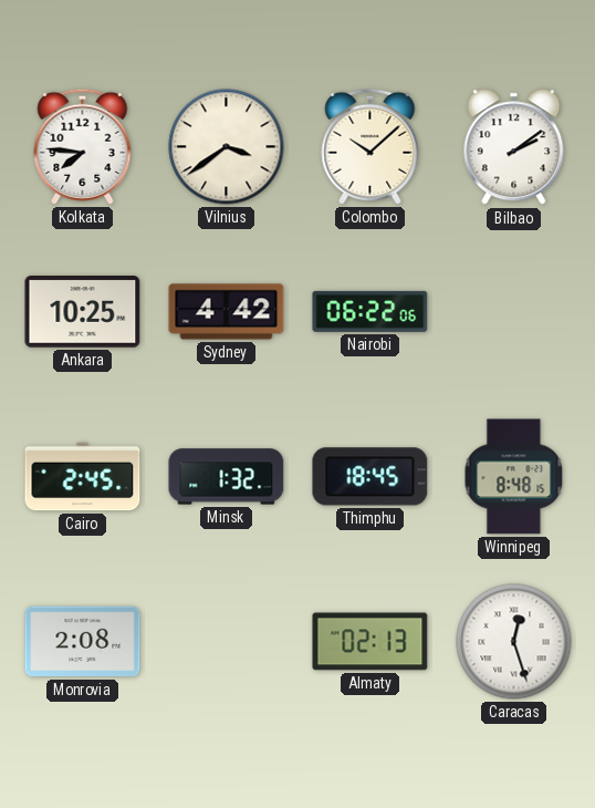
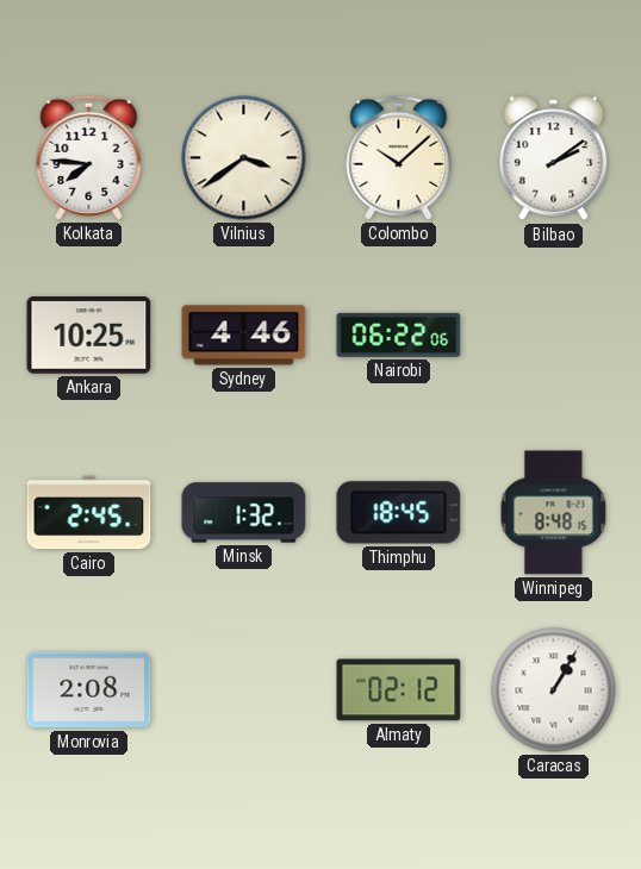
Sydney: 4:42 -> 4:46 (244, 336)
Almaty: 02:13 -> 02:12 (399, 690)
Caracas: 12:27 -> 1:05 (554, 690)
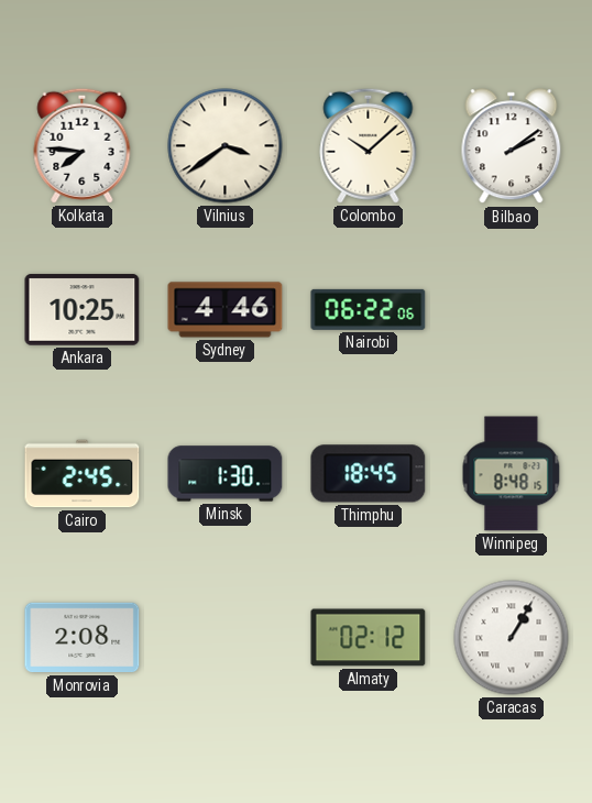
Minsk: 1:32 -> 1:30 (226, 474)
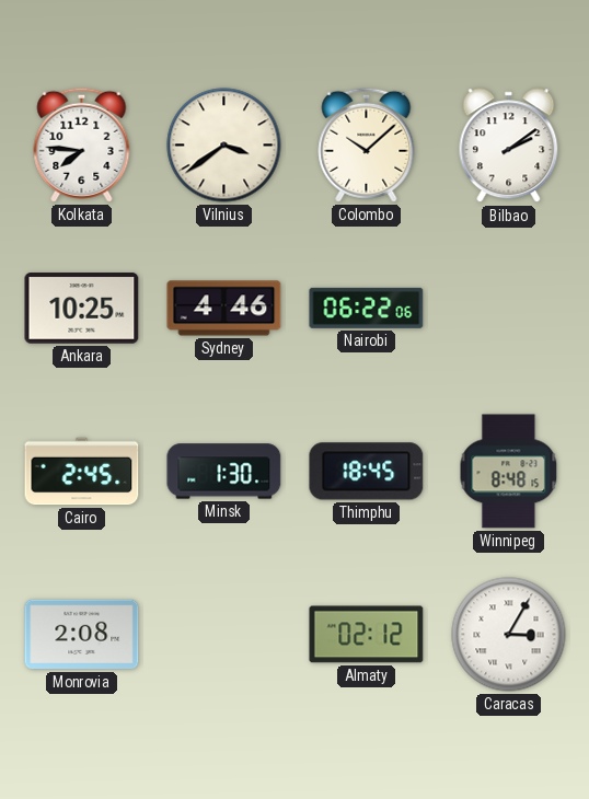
Caracas: 1:05 -> 3:05 (509, 635)
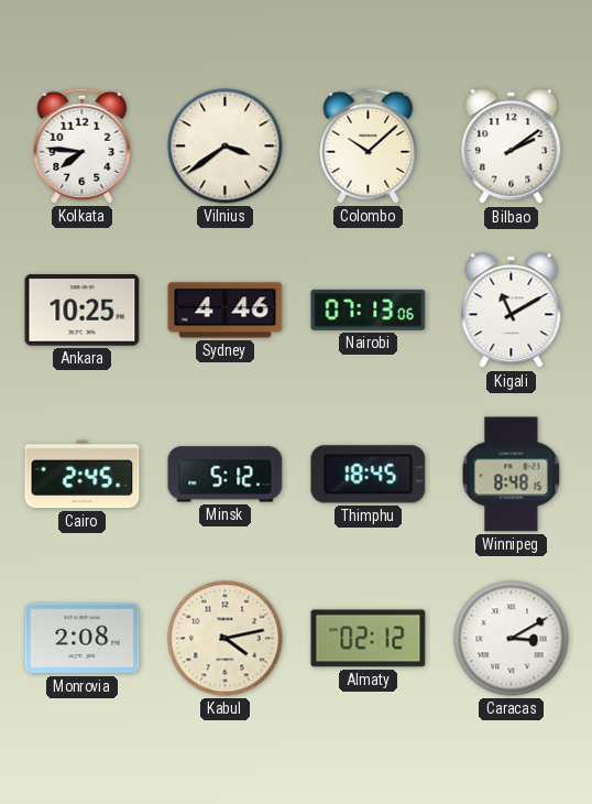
Nairobi: 06:22 -> 07:13 (369, 309)
Kigali: none -> 11:10 (512, 311)
Minsk: 1:30 -> 5:12 (226, 475)
Kabul: none -> 4:13 (226, 639)
Caracas: 3:05 -> 3:10 (512, 639)
